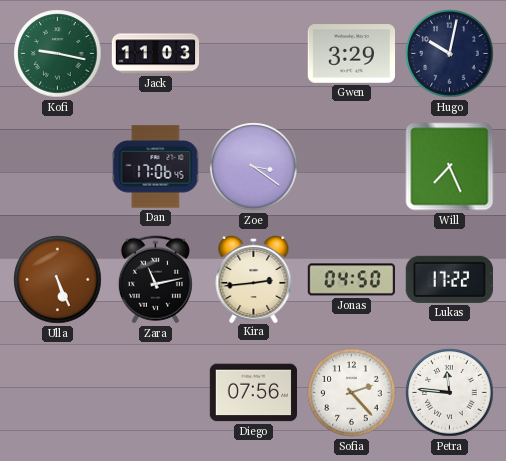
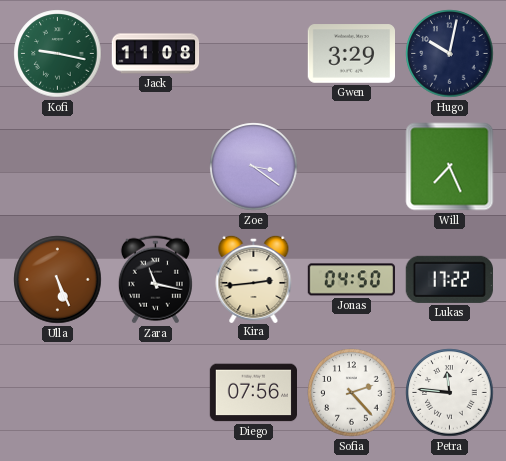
Jack: 11:03 -> 11:08 (156, 54)
Dan: 17:06 -> none (156, 167)
Zara: 11:13 -> 11:17 (155, 280)
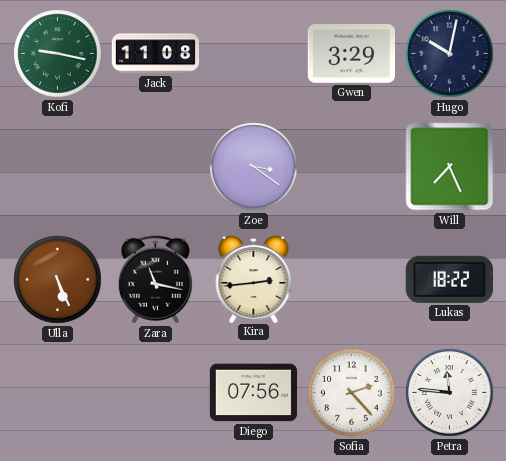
Jonas: 04:50 -> none (351, 280)
Lukas: 17:22 -> 18:22 (449, 279)
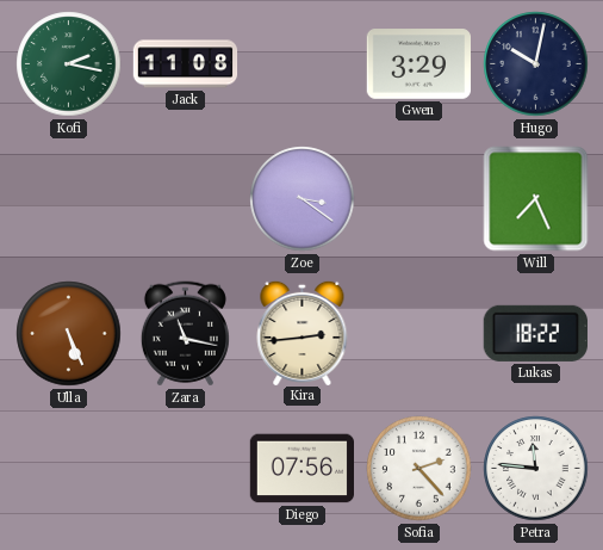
Kofi: 9:17 -> 2:17 (69, 64)
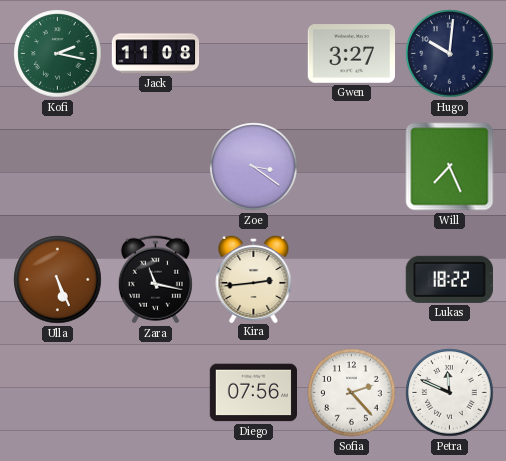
Gwen: 3:29 -> 3:27 (351, 54)
Hugo: 10:02 -> 10:01 (450, 54)
Petra: 11:46 -> 11:49 (450, 393)
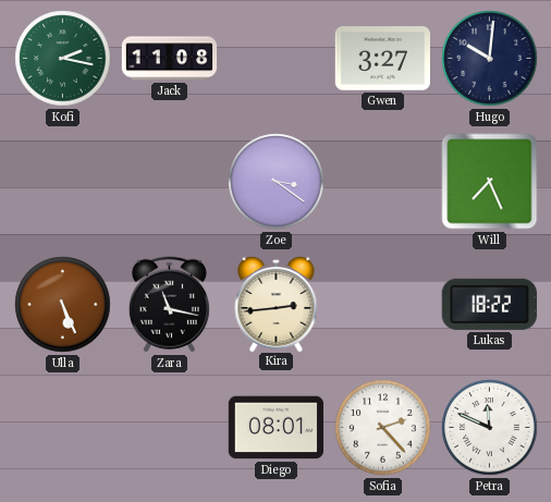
Diego: 07:56 -> 08:01 (275, 428)
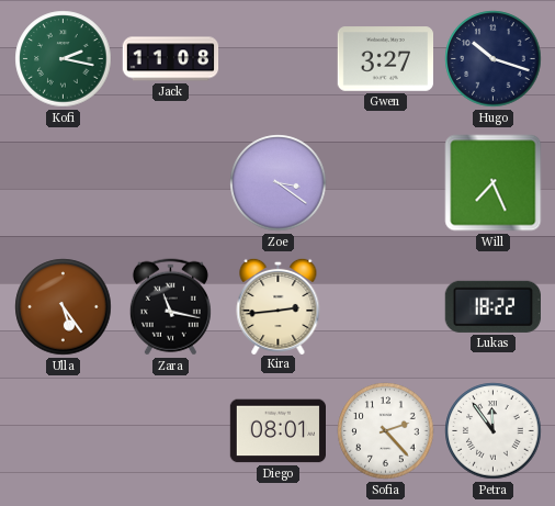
Hugo: 10:01 -> 10:18 (494, 59)
Ulla: 5:26 -> 5:24 (64, 307)
Petra: 11:49 -> 11:54 (494, 431)
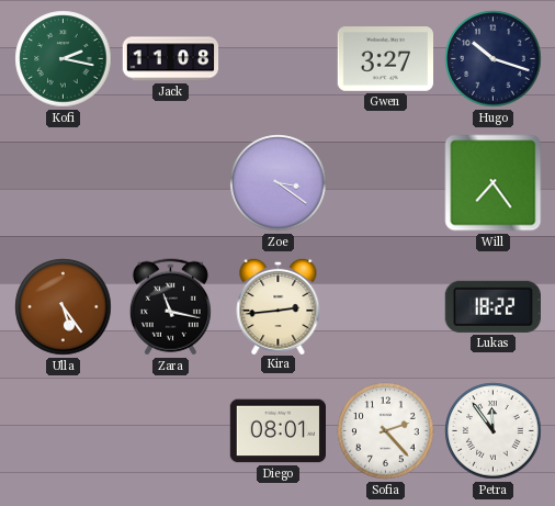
Will: 7:26 -> 7:24 (494, 183)
